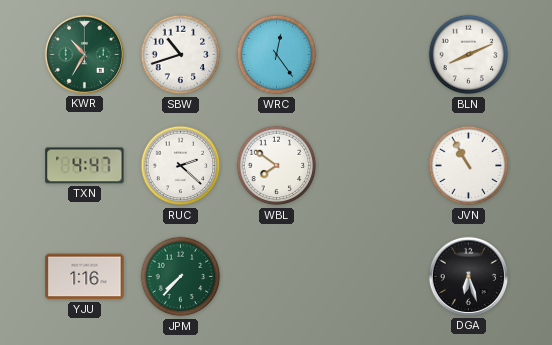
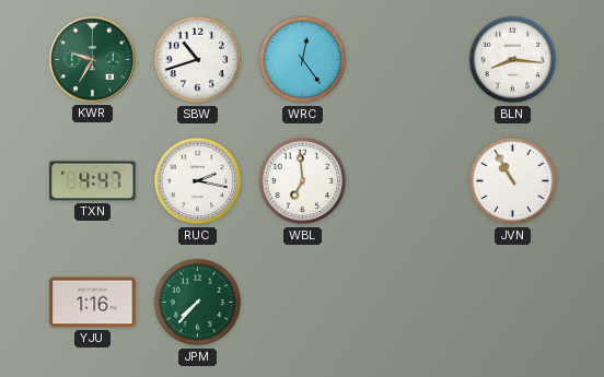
KWR: 10:35 -> 9:35 (92, 59)
BLN: 8:11 -> 8:16 (513, 60)
RUC: 2:22 -> 2:17 (198, 181)
WBL: 7:51 -> 6:59 (303, 181)
DGA: 6:27 -> none (468, 276)
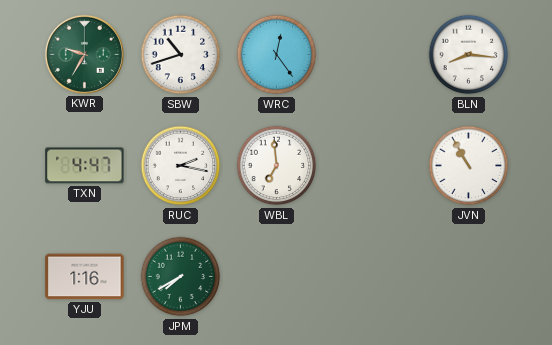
JPM: 7:37 -> 7:40 (181, 277)
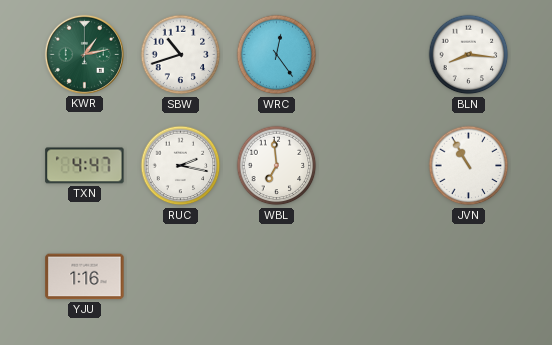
KWR: 9:35 -> 1:13 (84, 54)
JPM: 7:40 -> none (181, 277)
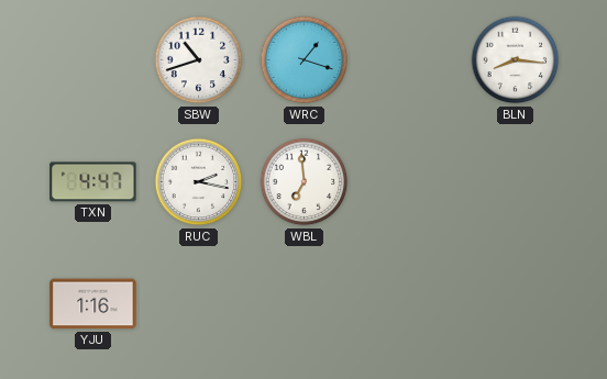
KWR: 1:13 -> none (84, 54)
WRC: 12:24 -> 1:18 (305, 60)
JVN: 10:55 -> none (469, 166)
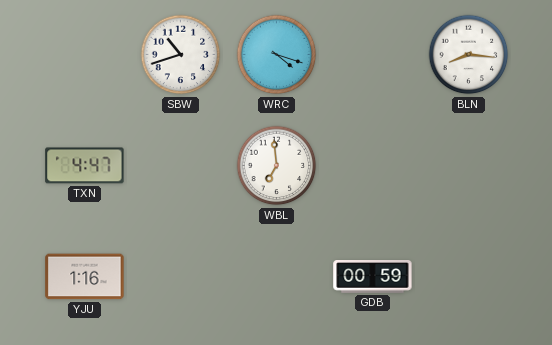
WRC: 1:18 -> 4:18 (277, 55)
RUC: 2:17 -> none (199, 182)
GDB: none -> 00:59 (373, 277)
